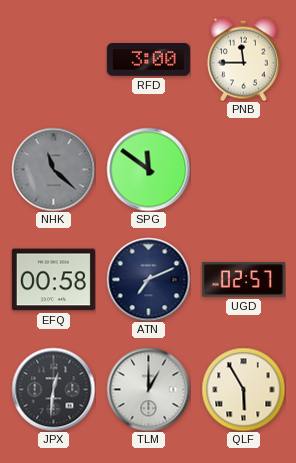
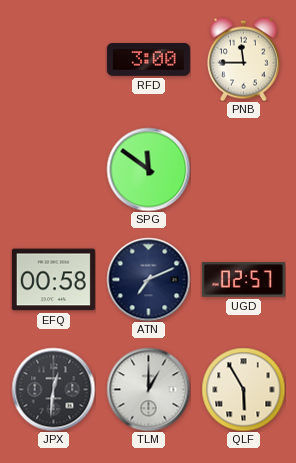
NHK: 11:22 -> none (53, 169)
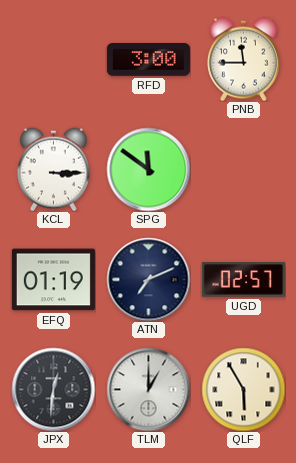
KCL: none -> 3:15 (53, 169)
EFQ: 00:58 -> 01:19 (53, 280)
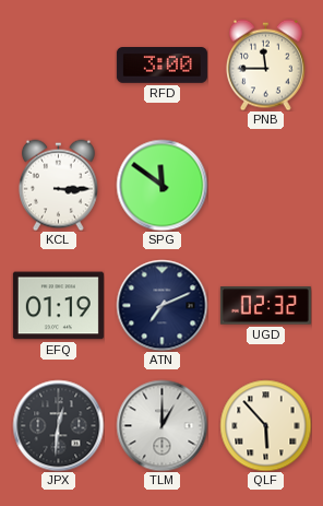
UGD: 02:57 -> 02:32 (265, 306)
QLF: 5:55 -> 5:53 (265, 425)
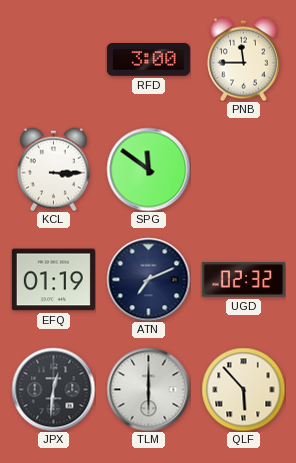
TLM: 1:00 -> 6:00 (148, 389)
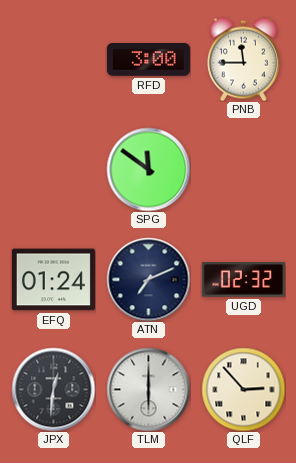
KCL: 3:15 -> none (53, 169)
EFQ: 01:19 -> 01:24 (53, 280)
QLF: 5:53 -> 2:53 (243, 389)
